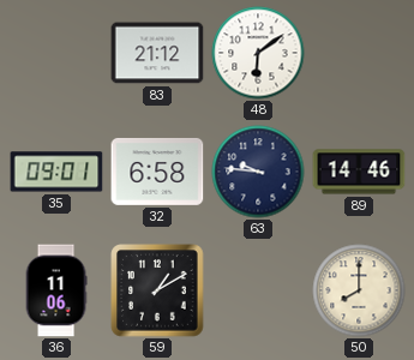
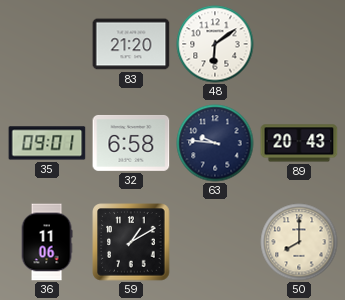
83: 21:12 -> 21:20 (131, 44)
89: 14:46 -> 20:43 (299, 143)
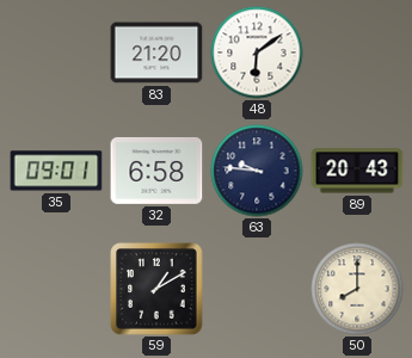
36: 11:06 -> none (47, 242)
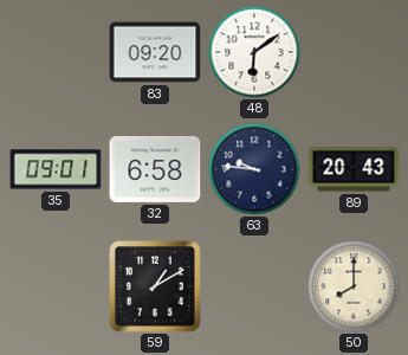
83: 21:20 -> 09:20 (155, 52)
